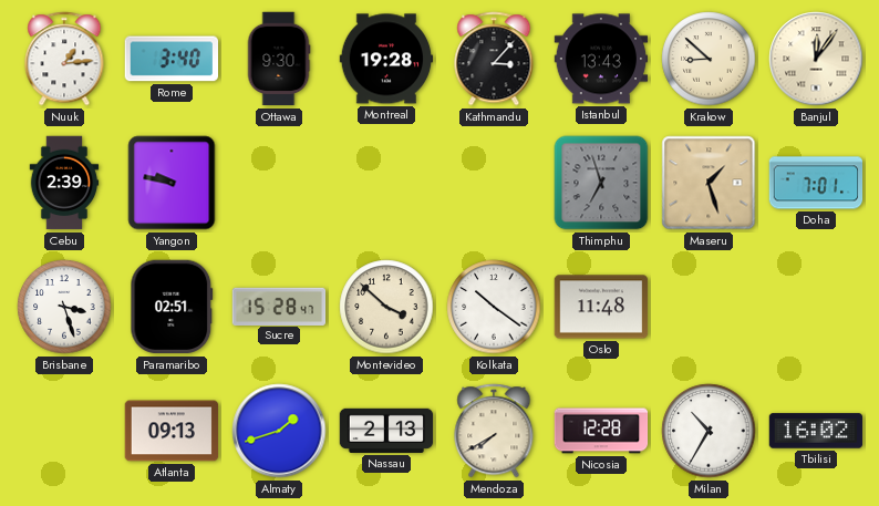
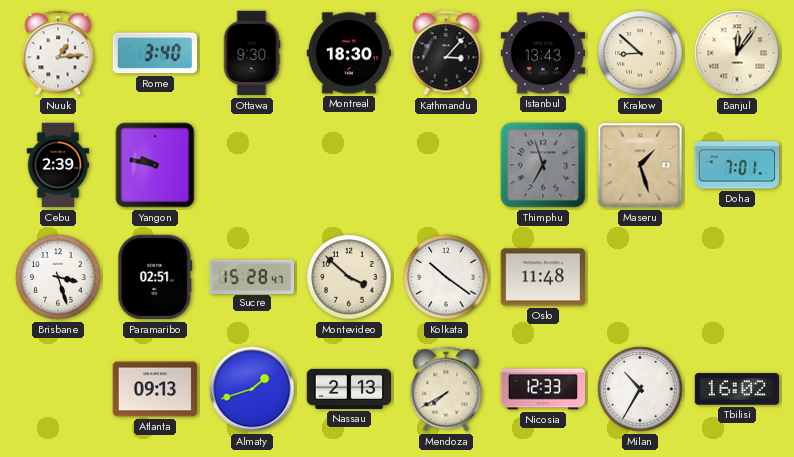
Montreal: 19:28 -> 18:30 (349, 53)
Nicosia: 12:28 -> 12:33 (543, 389)
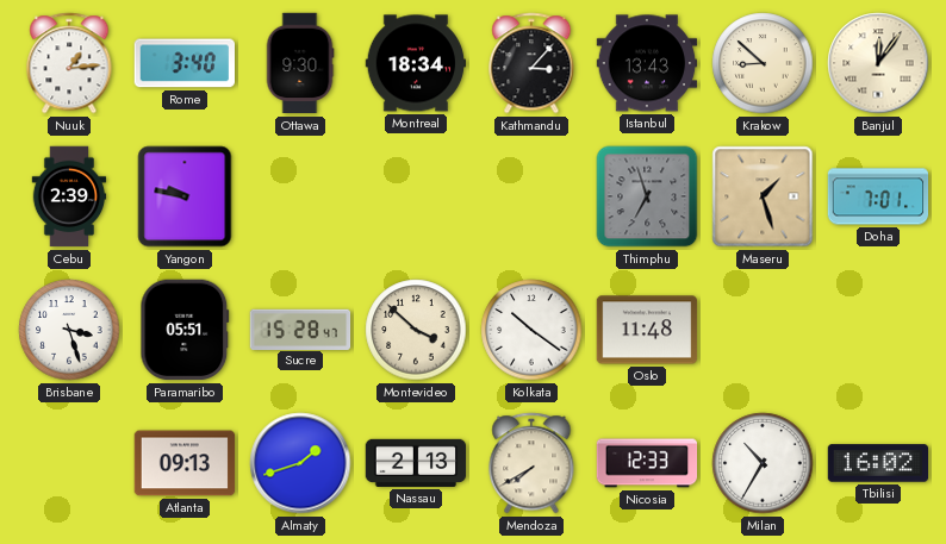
Montreal: 18:30 -> 18:34 (416, 63)
Paramaribo: 02:51 -> 05:51 (185, 330)
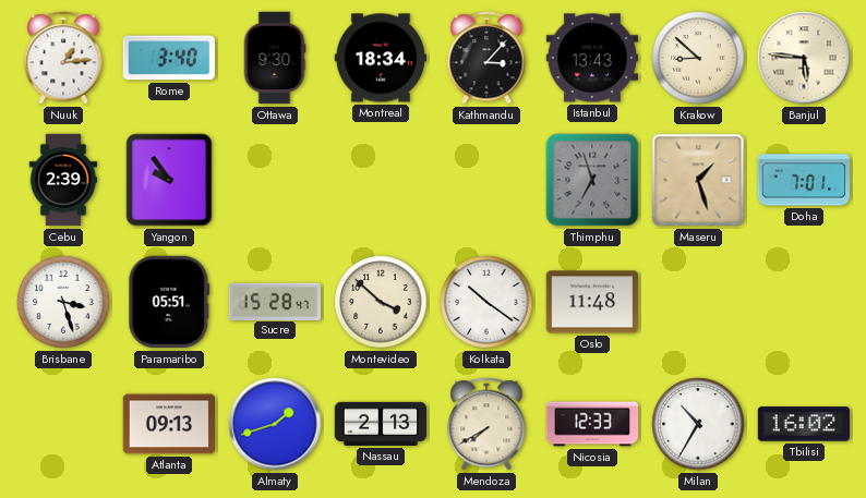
Banjul: 12:06 -> 5:46 (804, 58)
Yangon: 9:47 -> 9:54 (169, 180)
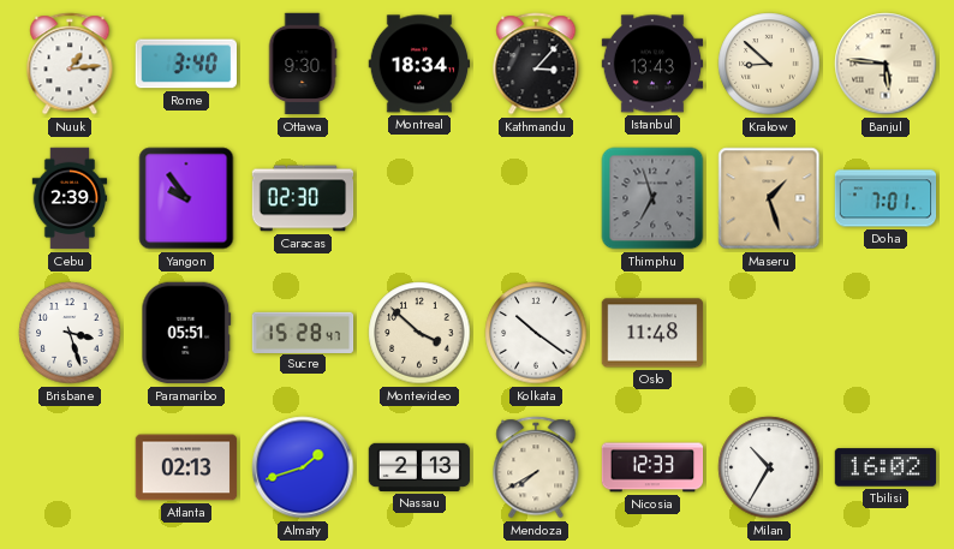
Caracas: none -> 02:30 (303, 198)
Atlanta: 09:13 -> 02:13 (186, 467)
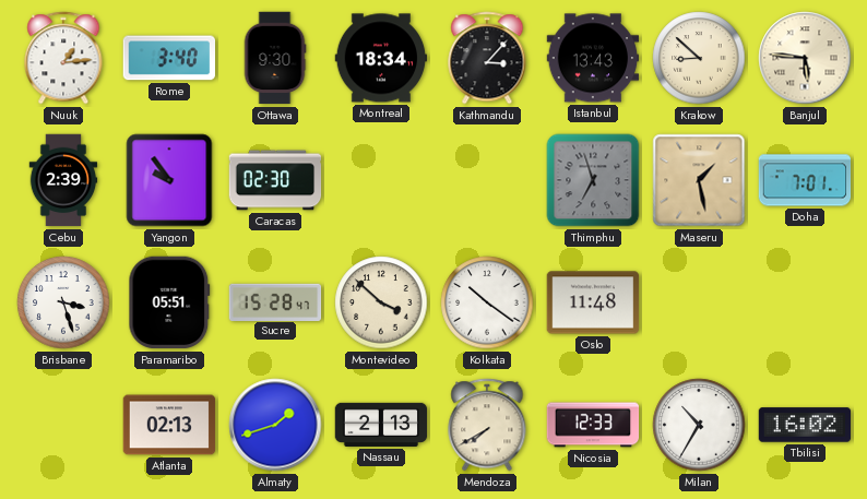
Maseru: 1:27 -> 1:28 (699, 180)
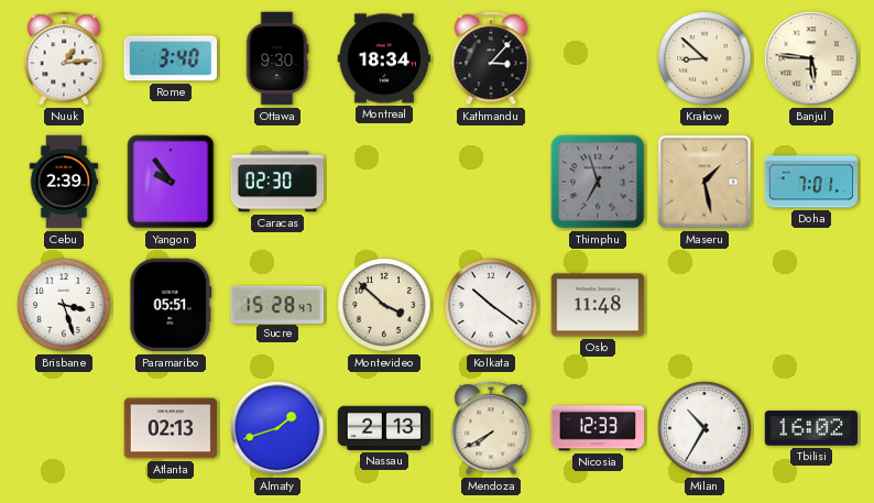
Istanbul: 13:43 -> none (593, 58)
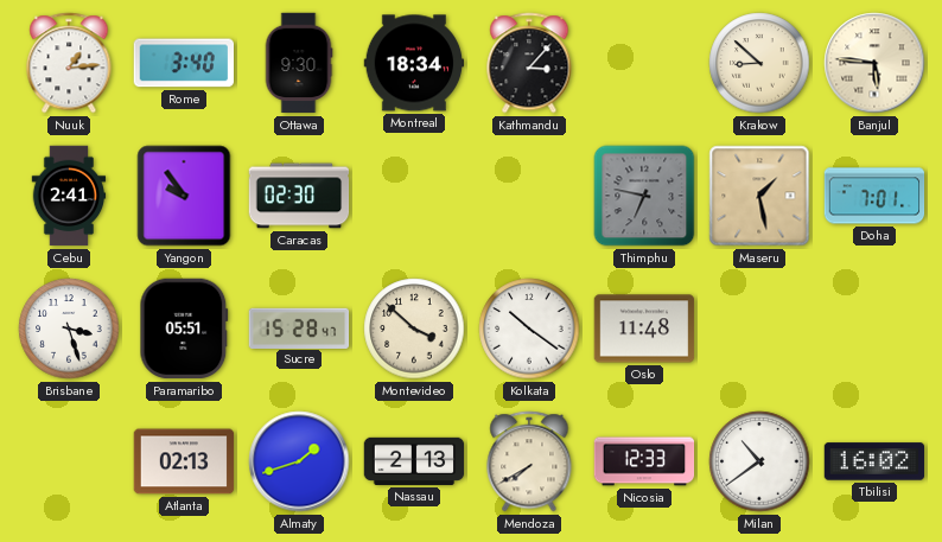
Cebu: 2:39 -> 2:41 (69, 196)
Thimphu: 6:57 -> 6:47 (644, 196)
Milan: 10:35 -> 10:39 (759, 461)
